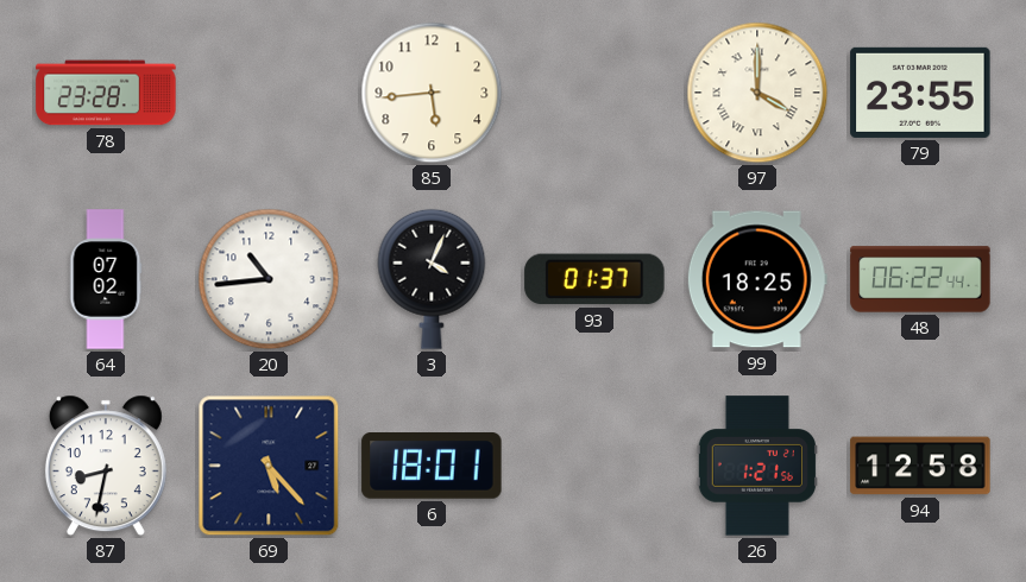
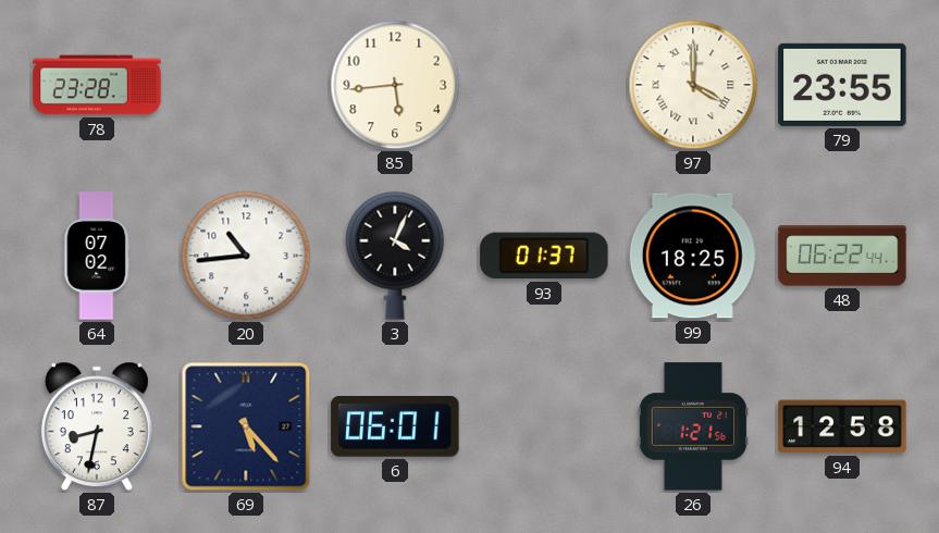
6: 18:01 -> 06:01 (395, 427)
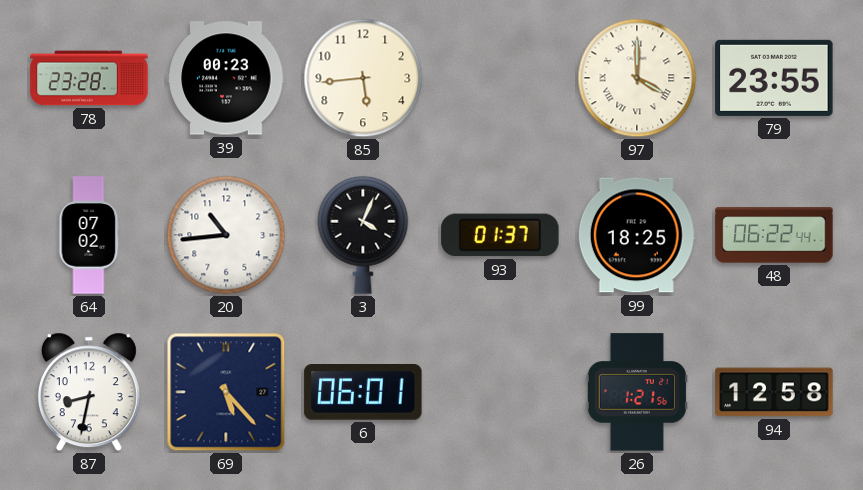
39: none -> 00:23 (226, 78)
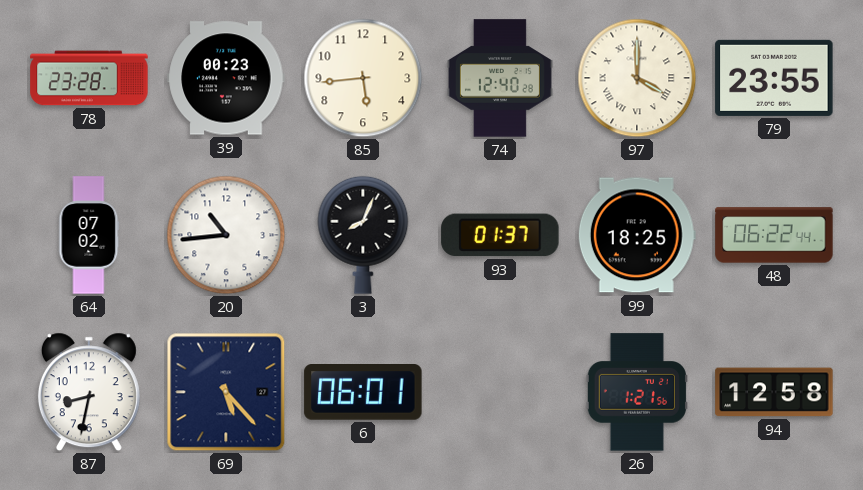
74: none -> 12:40 (500, 78)
3: 4:04 -> 8:04 (363, 235)
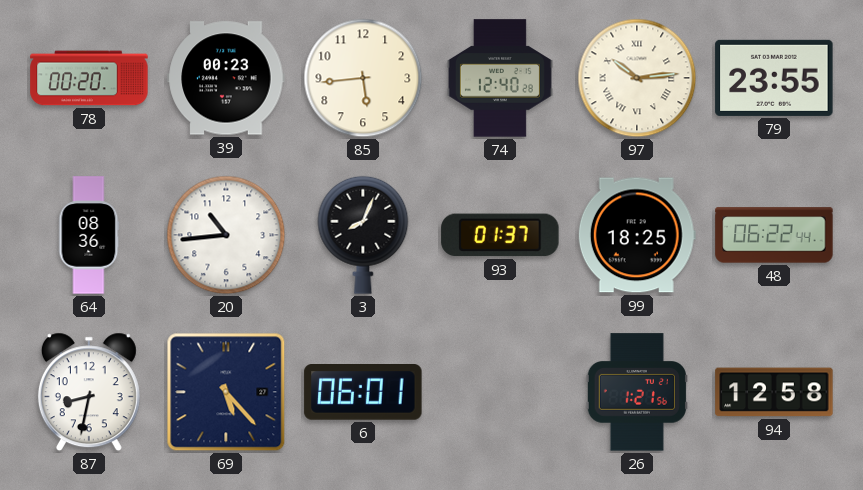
78: 23:28 -> 00:20 (89, 78)
97: 4:00 -> 10:14 (637, 78)
64: 07:02 -> 08:36 (89, 235)
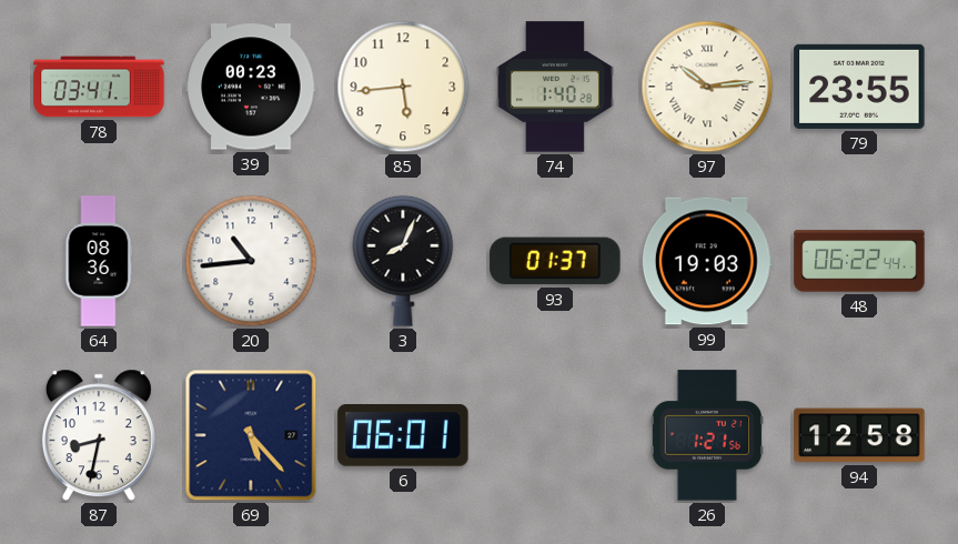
78: 00:20 -> 03:41 (99, 87)
74: 12:40 -> 1:40 (555, 87)
99: 18:25 -> 19:03 (707, 261)
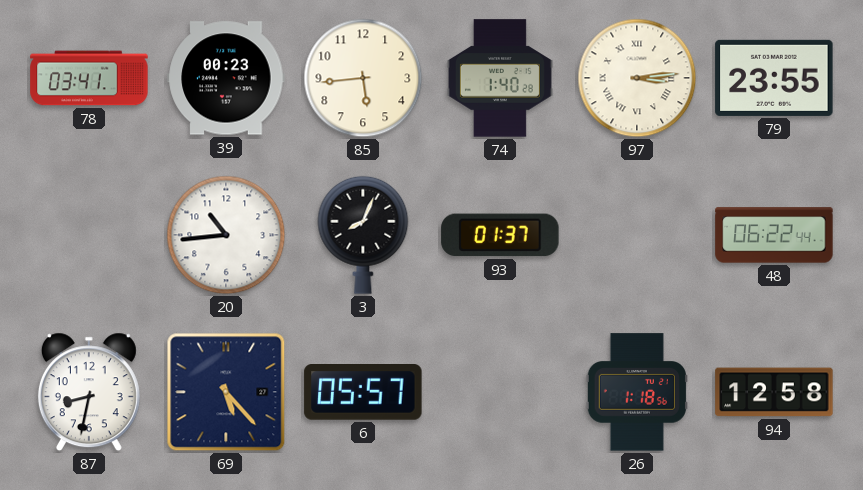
97: 10:14 -> 3:14 (637, 78)
64: 08:36 -> none (99, 261)
99: 19:03 -> none (707, 261)
6: 06:01 -> 05:57 (363, 393)
26: 1:21 -> 1:18 (637, 392)
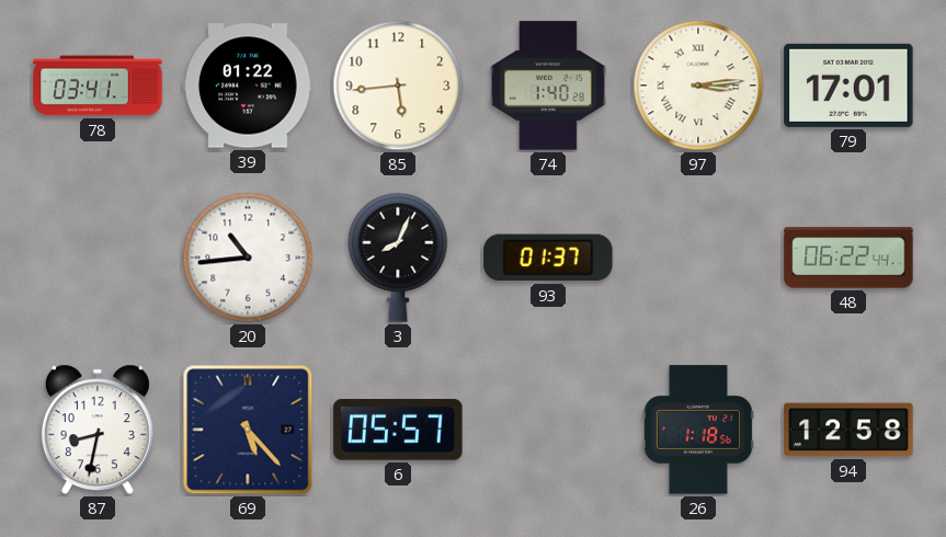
39: 00:23 -> 01:22 (248, 85)
79: 23:55 -> 17:01 (848, 85)
